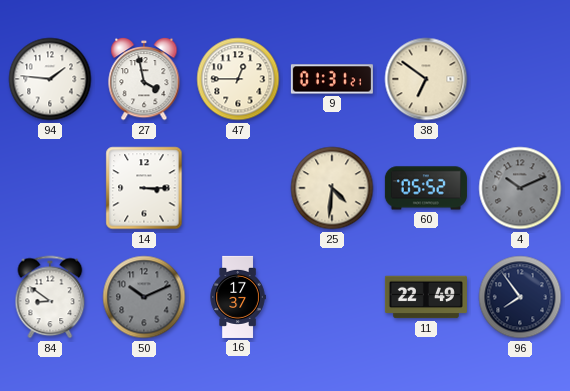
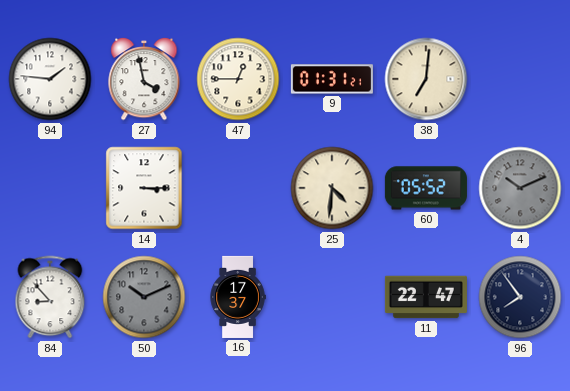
38: 6:51 -> 7:01 (426, 79)
84: 8:51 -> 8:53 (50, 297)
11: 22:49 -> 22:47 (426, 297)
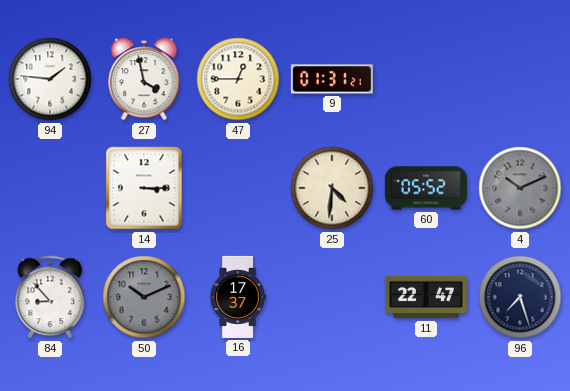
38: 7:01 -> none (426, 79)
96: 7:54 -> 7:27 (520, 297)
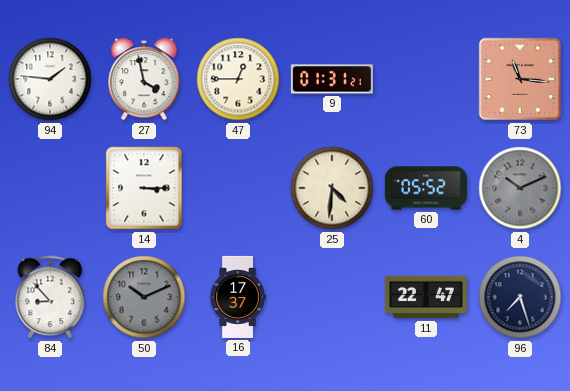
73: none -> 11:16 (520, 79)
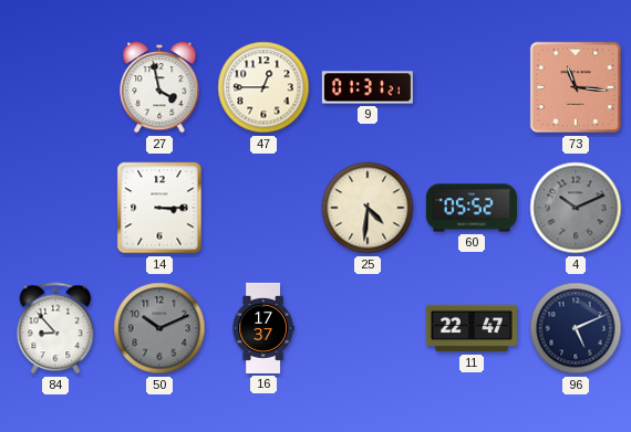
94: 1:46 -> none (50, 79)
96: 7:27 -> 5:11 (576, 328)
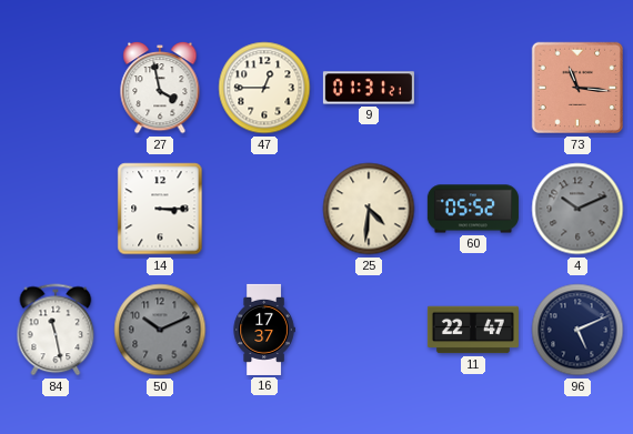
84: 8:53 -> 11:28 (56, 330)
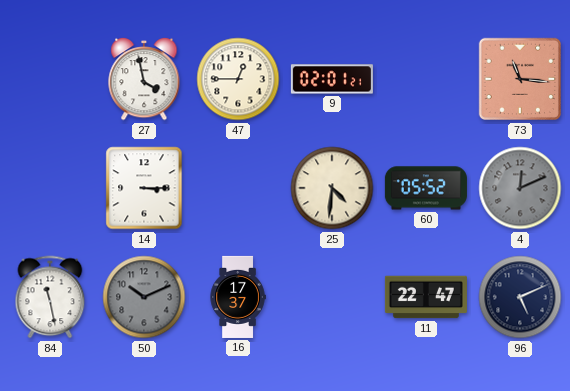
9: 01:31 -> 02:01 (332, 79)
4: 10:11 -> 12:11 (520, 188)
